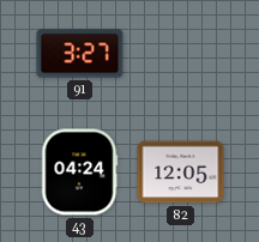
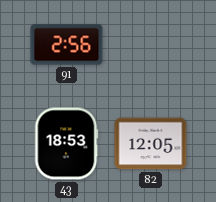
91: 3:27 -> 2:56 (67, 45)
43: 04:24 -> 18:53 (66, 144)
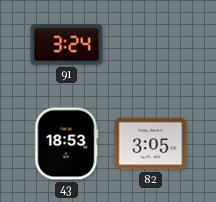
91: 2:56 -> 3:24 (67, 45)
82: 12:05 -> 3:05 (151, 144)
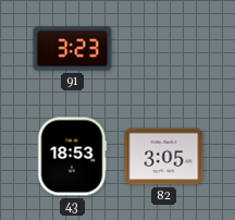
91: 3:24 -> 3:23 (73, 49)
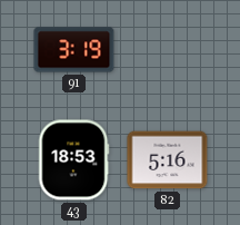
91: 3:23 -> 3:19 (74, 50)
82: 3:05 -> 5:16 (168, 160)
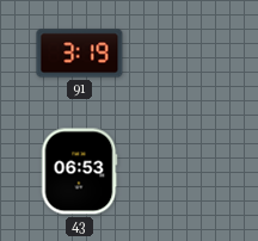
43: 18:53 -> 06:53 (79, 172)
82: 5:16 -> none (168, 160)
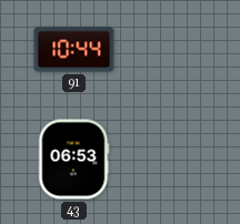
91: 3:19 -> 10:44 (74, 50)
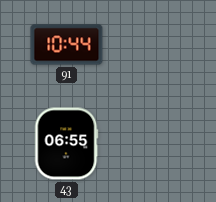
43: 06:53 -> 06:55 (66, 144)
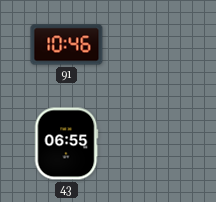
91: 10:44 -> 10:46 (67, 45)
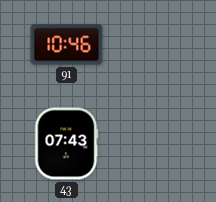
43: 06:55 -> 07:43 (66, 144)
